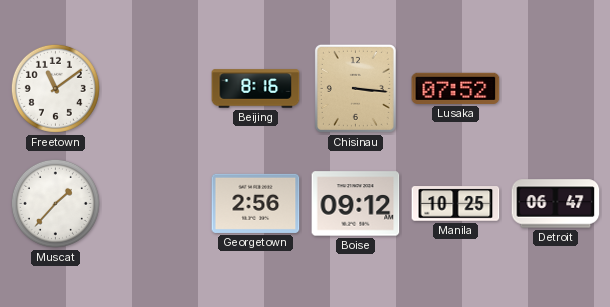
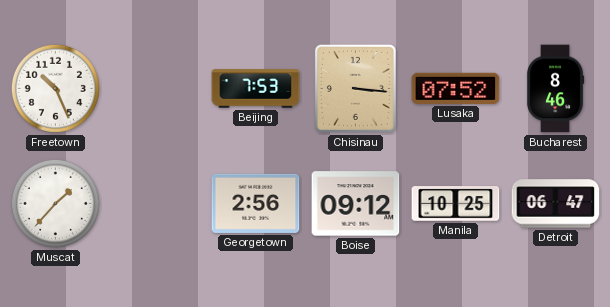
Freetown: 11:09 -> 10:26 (55, 88)
Beijing: 8:16 -> 7:53 (256, 89)
Bucharest: none -> 8:46 (555, 89)
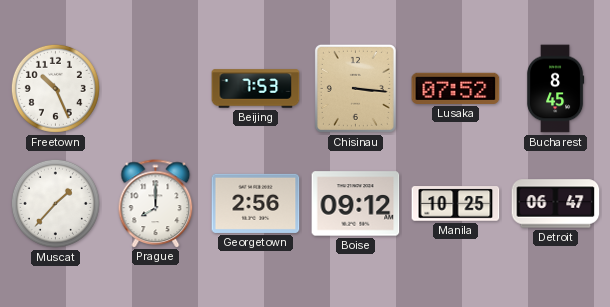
Bucharest: 8:46 -> 8:45 (555, 89)
Prague: none -> 8:00 (156, 203)
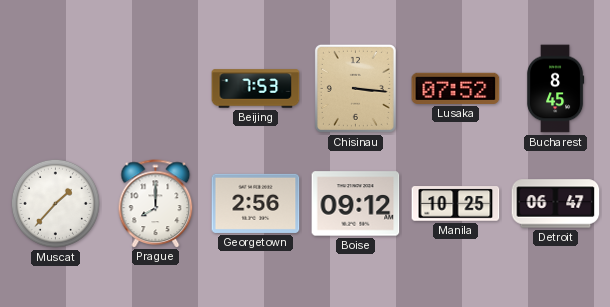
Freetown: 10:26 -> none (55, 88)
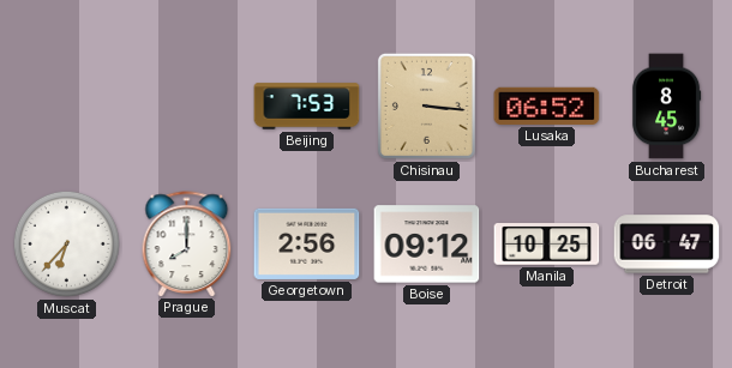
Lusaka: 07:52 -> 06:52 (547, 105)
Muscat: 1:37 -> 6:37 (66, 243)
